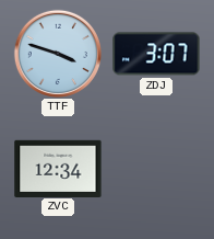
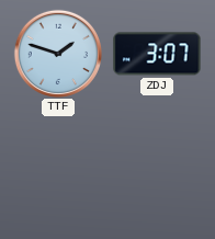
TTF: 3:48 -> 1:48 (58, 54)
ZVC: 12:34 -> none (58, 168)
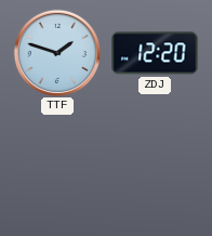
ZDJ: 3:07 -> 12:20 (155, 53)
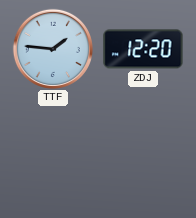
TTF: 1:48 -> 1:46 (53, 49)
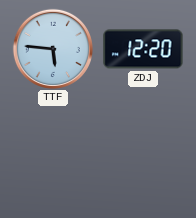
TTF: 1:46 -> 5:46 (53, 49)
